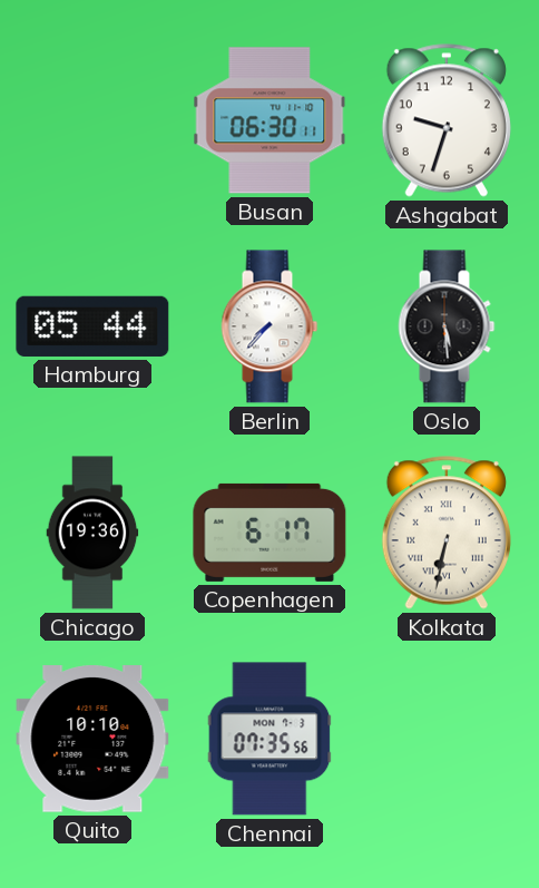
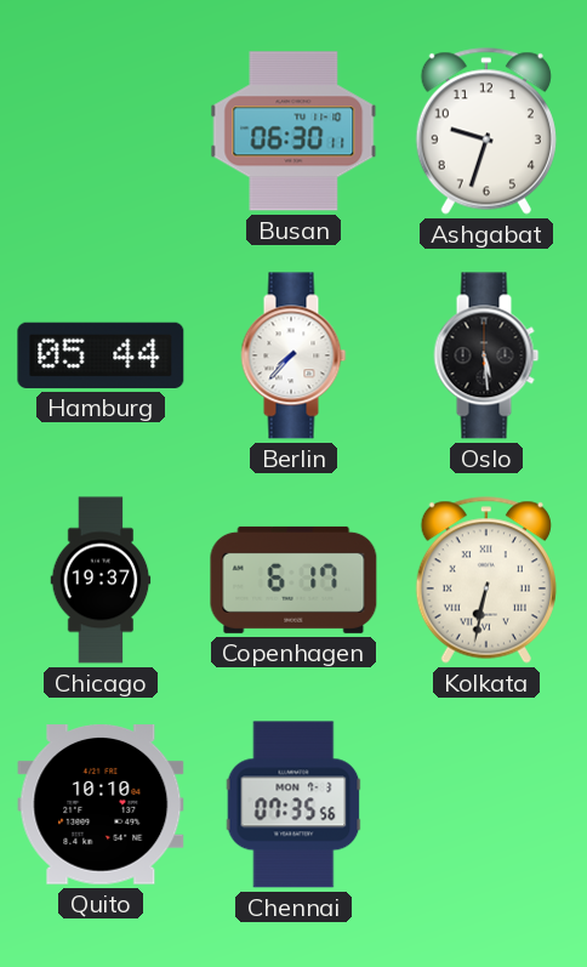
Chicago: 19:36 -> 19:37 (101, 580)
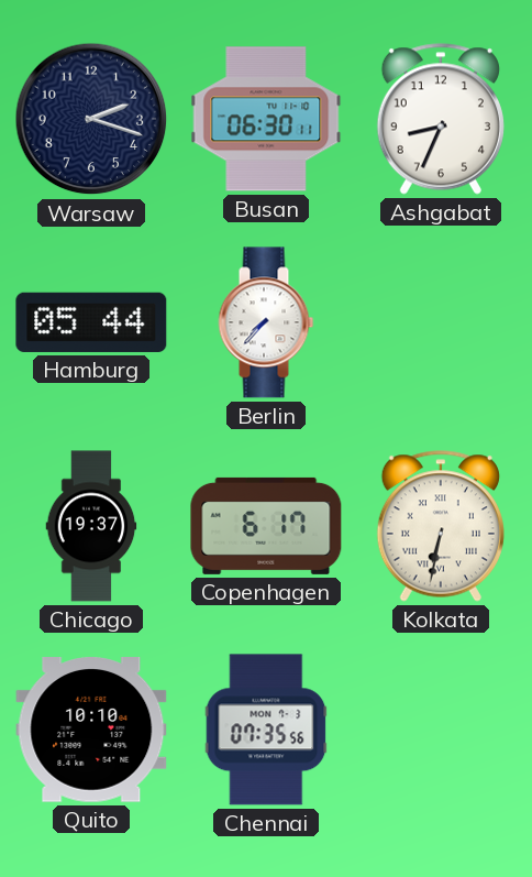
Warsaw: none -> 2:18 (91, 119)
Ashgabat: 9:33 -> 8:34 (441, 119)
Oslo: 5:29 -> none (486, 355)
